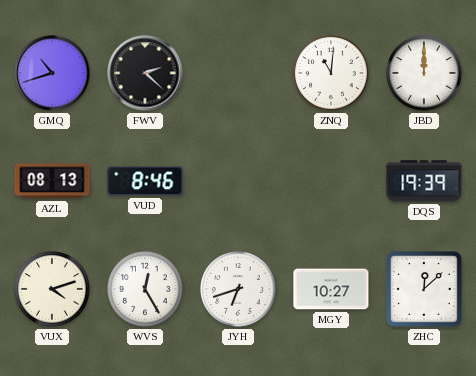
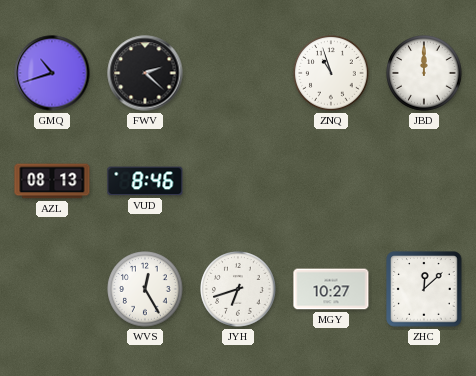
ZNQ: 11:01 -> 10:57 (331, 73)
DQS: 19:39 -> none (424, 181)
VUX: 4:12 -> none (52, 289)
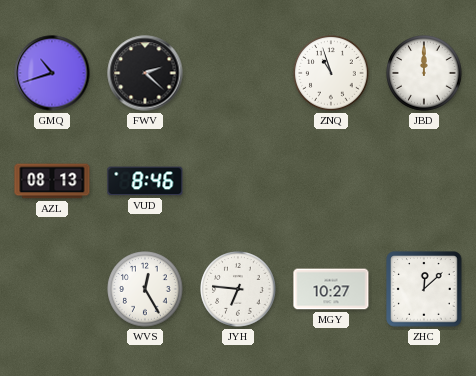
JYH: 6:42 -> 6:46 (238, 289)
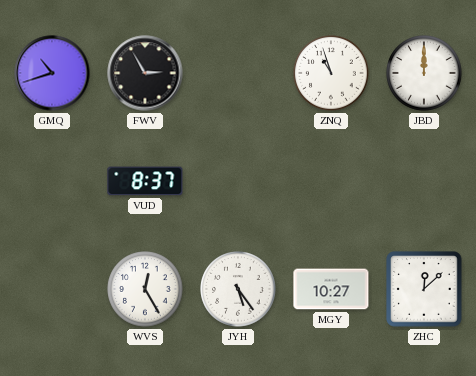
FWV: 2:22 -> 2:55 (145, 73)
AZL: 08:13 -> none (52, 181)
VUD: 8:46 -> 8:37 (145, 181)
JYH: 6:46 -> 5:24 (238, 289)
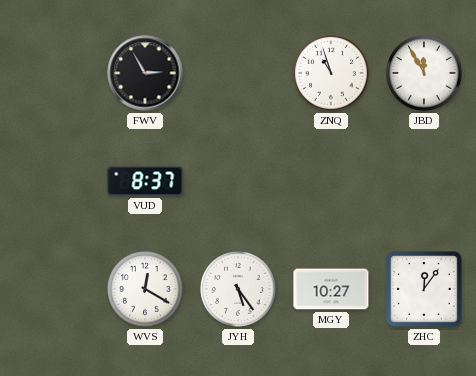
GMQ: 10:42 -> none (52, 73)
JBD: 12:00 -> 11:55 (424, 73)
WVS: 12:25 -> 12:20 (145, 289)
ZHC: 12:08 -> 12:06 (424, 289)
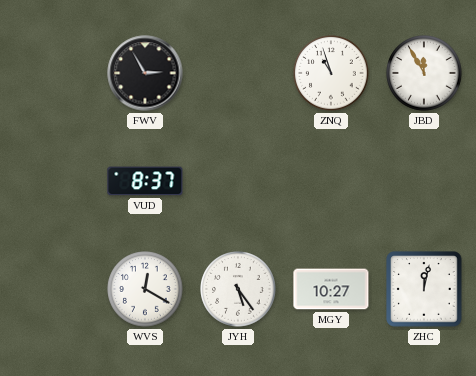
ZHC: 12:06 -> 12:02 (424, 289)
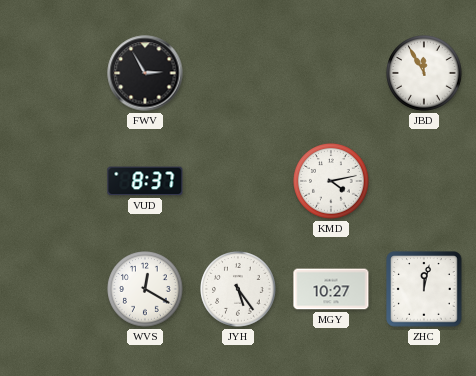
ZNQ: 10:57 -> none (331, 73)
KMD: none -> 4:13 (331, 181)
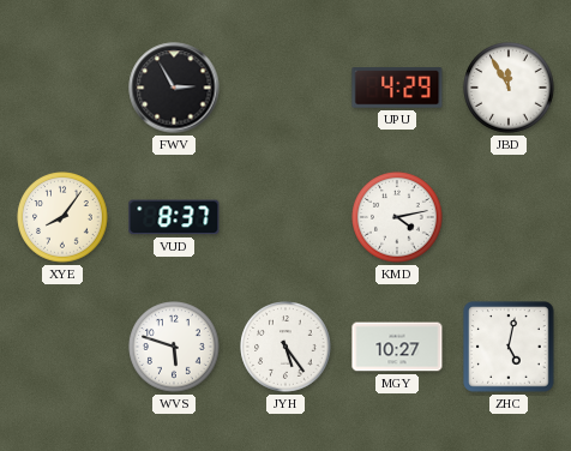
UPU: none -> 4:29 (397, 88)
XYE: none -> 8:06 (62, 217)
WVS: 12:20 -> 5:48 (174, 347)
ZHC: 12:02 -> 5:02 (509, 347)
